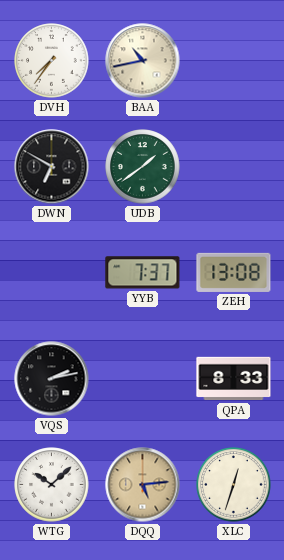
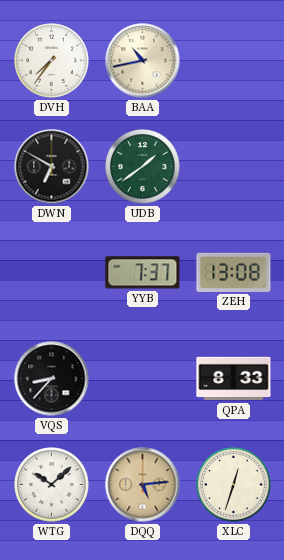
VQS: 2:13 -> 8:37 (52, 379)
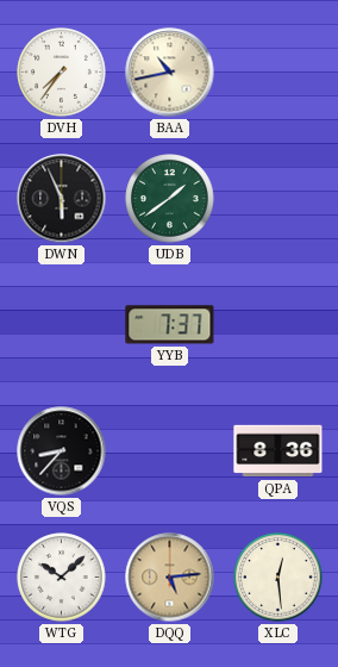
DWN: 6:50 -> 5:56 (62, 199)
ZEH: 13:08 -> none (234, 272)
QPA: 8:33 -> 8:36 (278, 451)
XLC: 12:33 -> 12:29 (278, 578)
